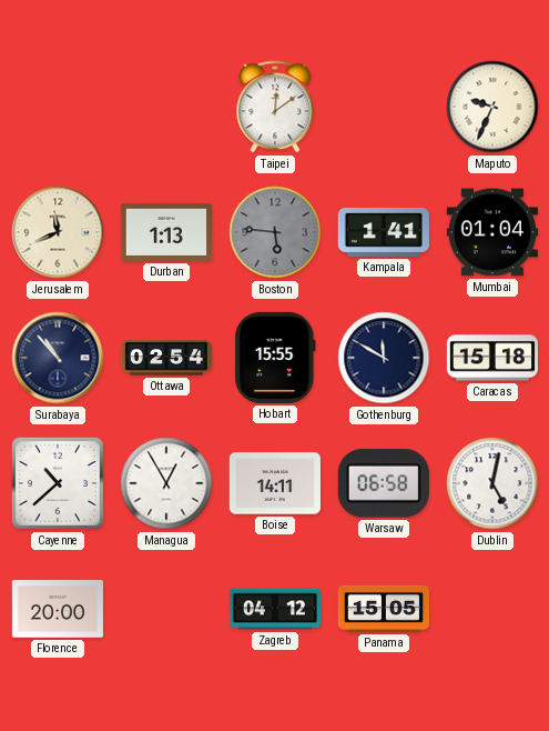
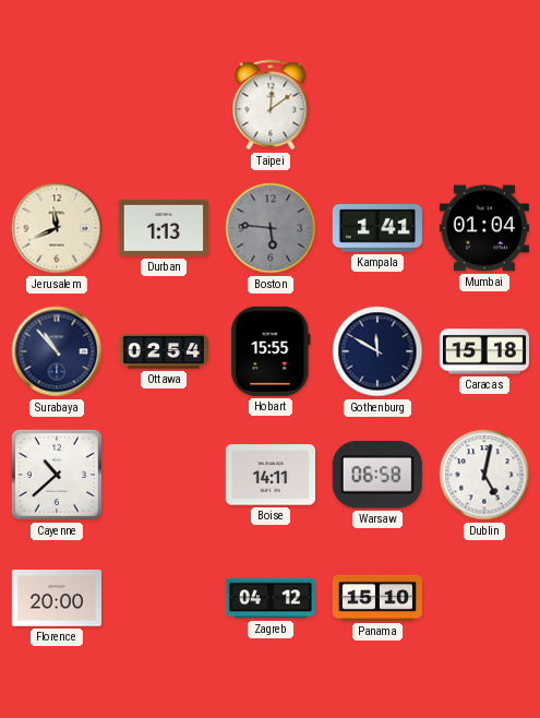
Maputo: 9:34 -> none (492, 107)
Managua: 12:55 -> none (166, 483)
Panama: 15:05 -> 15:10 (376, 598)
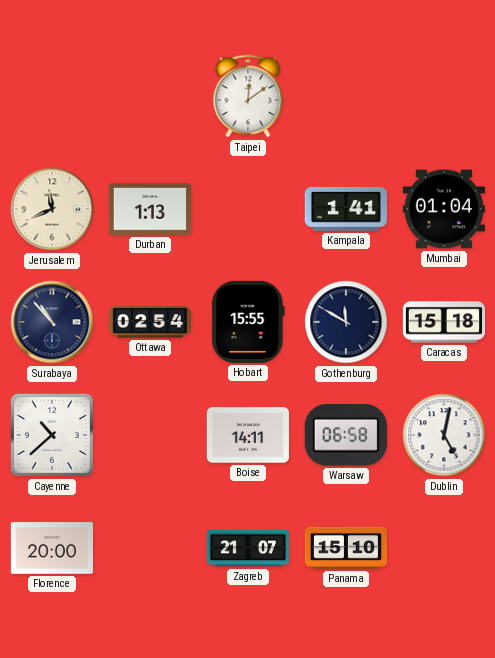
Boston: 5:46 -> none (271, 228)
Zagreb: 04:12 -> 21:07 (247, 548)
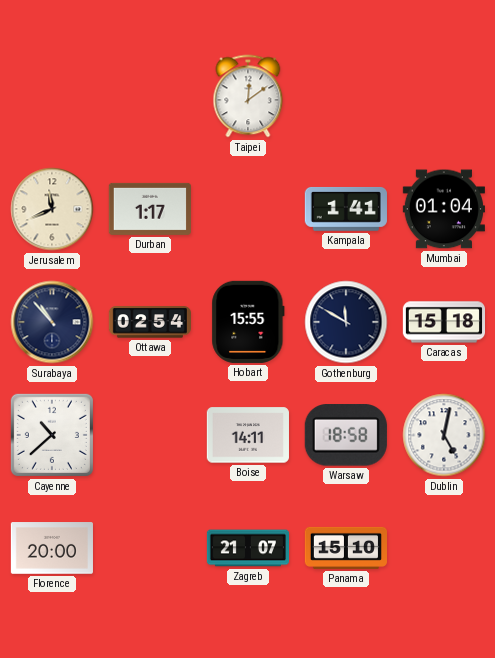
Durban: 1:13 -> 1:17 (150, 209)
Warsaw: 06:58 -> 18:58 (346, 435)
